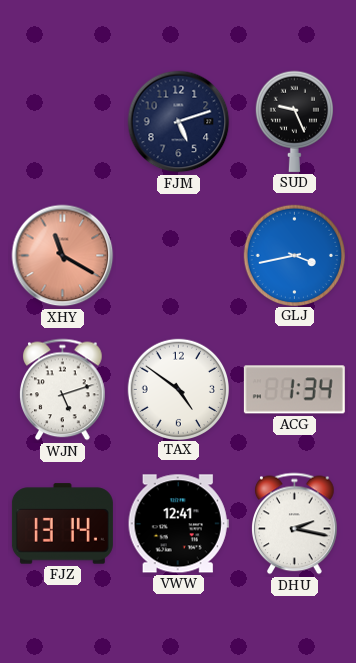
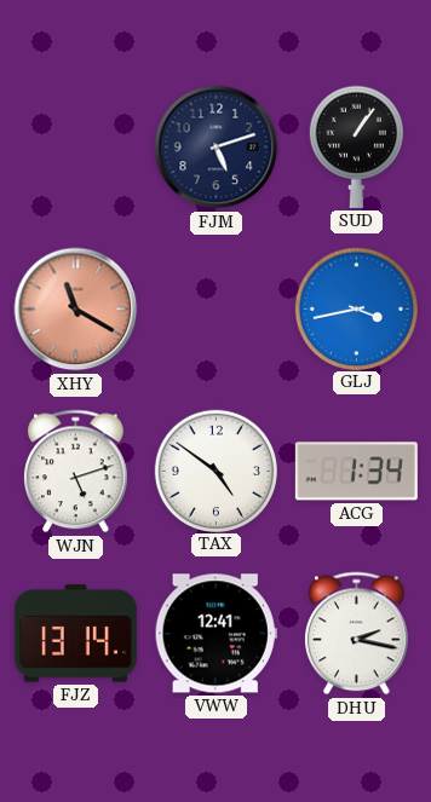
SUD: 9:26 -> 1:06 (356, 146)
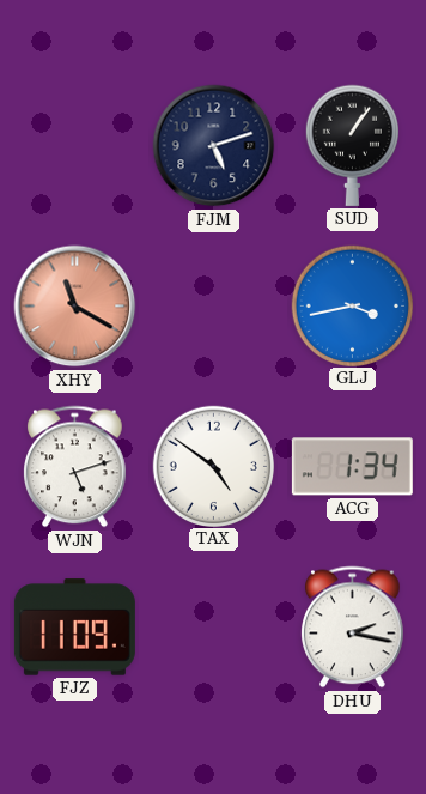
FJZ: 13:14 -> 11:09 (74, 628)
VWW: 12:41 -> none (215, 634)
